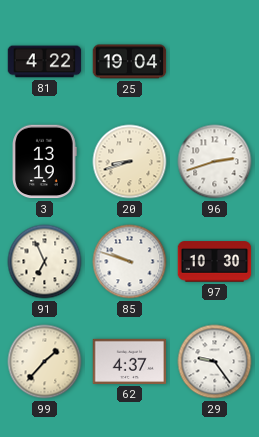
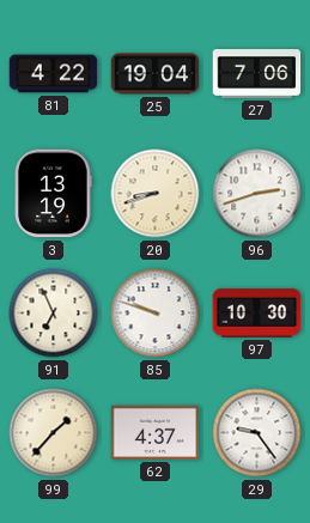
27: none -> 7:06 (257, 74)
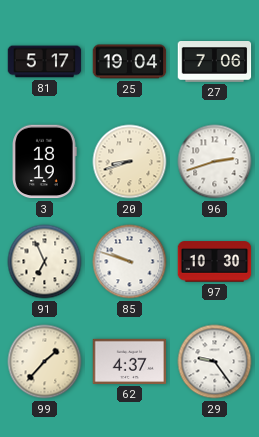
81: 4:22 -> 5:17 (45, 62)
3: 13:19 -> 18:19 (45, 162)
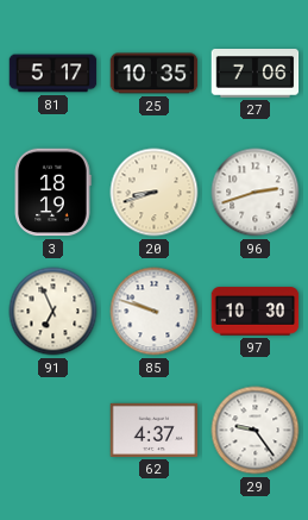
25: 19:04 -> 10:35 (155, 74)
99: 1:37 -> none (45, 362)
